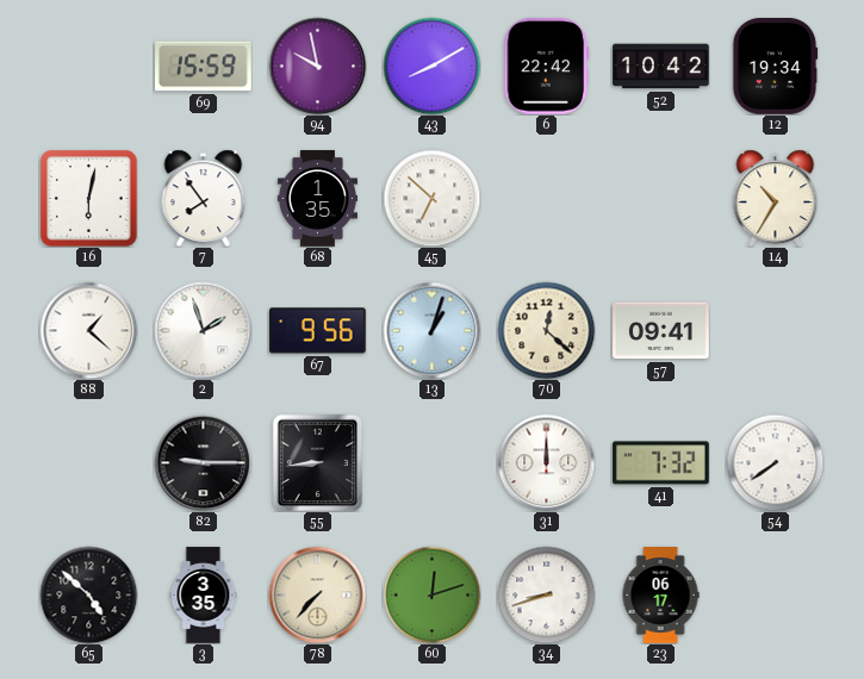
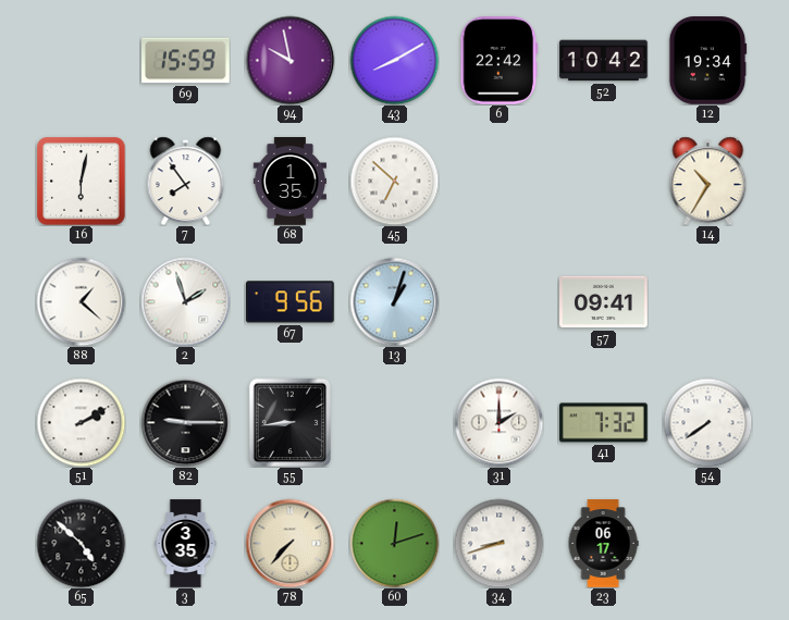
70: 12:22 -> none (546, 330)
51: none -> 2:10 (81, 422)
31: 12:00 -> 2:00 (498, 422)
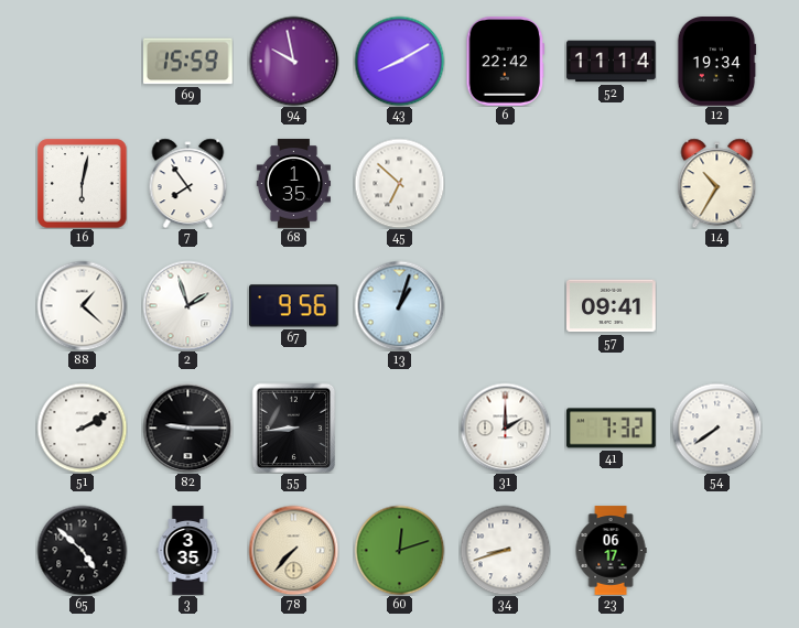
52: 10:42 -> 11:14 (612, 62)
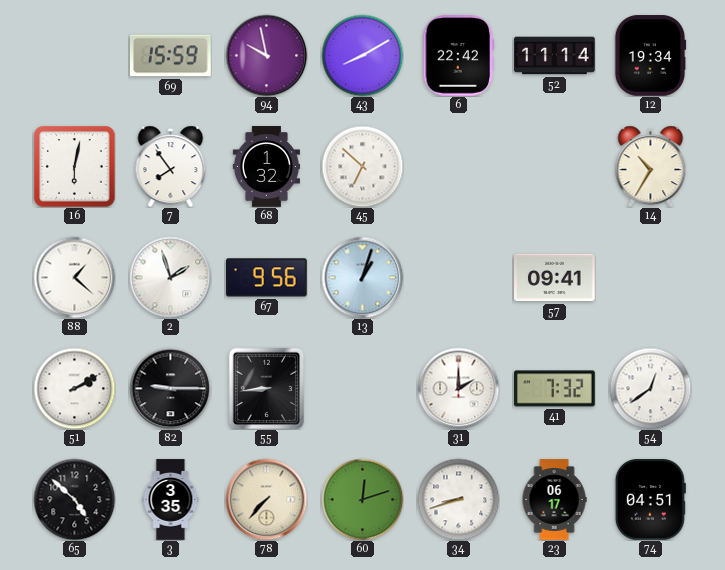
68: 1:35 -> 1:32 (266, 167)
54: 7:39 -> 12:39 (650, 388)
74: none -> 04:51 (650, 500)
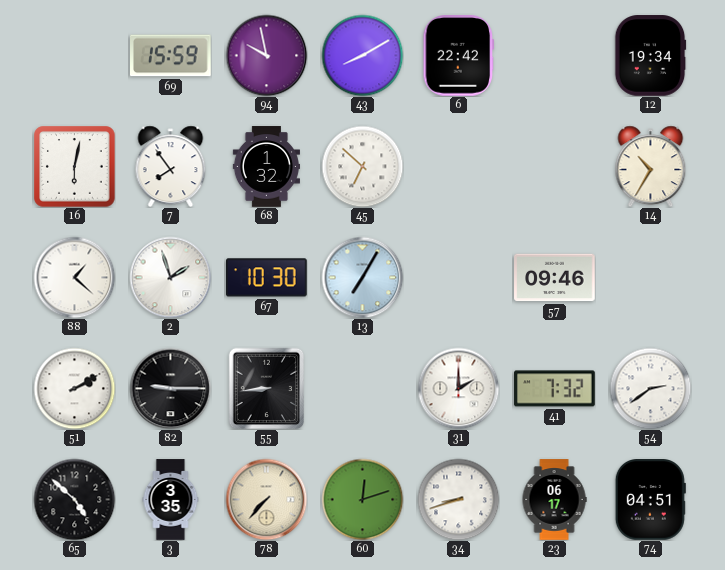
52: 11:14 -> none (555, 56)
67: 9:56 -> 10:30 (267, 278)
13: 1:03 -> 7:05 (362, 277)
57: 09:41 -> 09:46 (555, 278)
54: 12:39 -> 2:39 (650, 388)
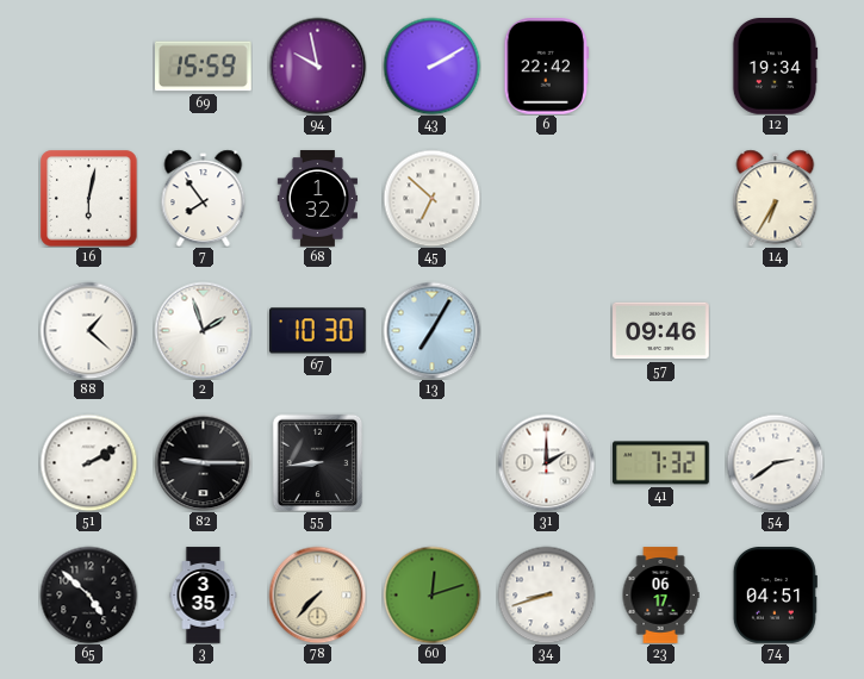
43: 8:10 -> 2:10 (431, 66)
14: 10:35 -> 6:35 (776, 198)
